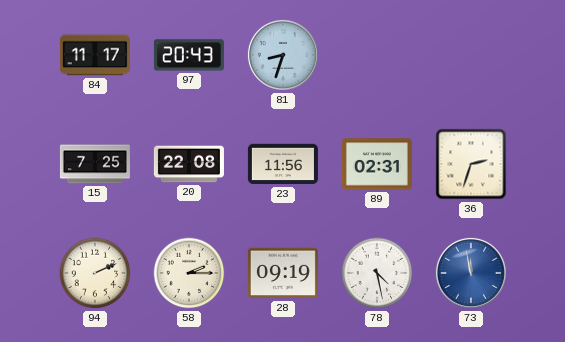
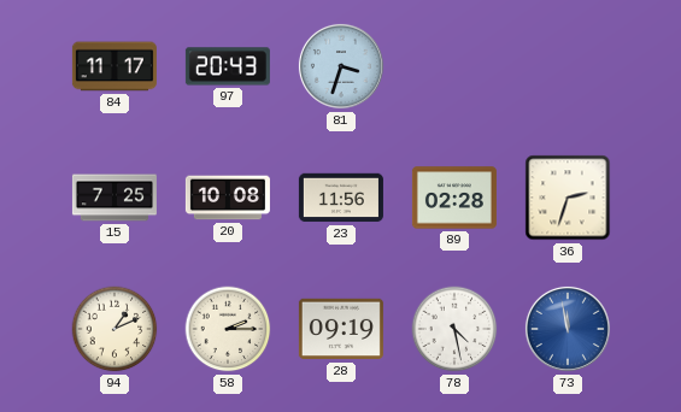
81: 8:33 -> 3:33 (341, 66)
20: 22:08 -> 10:08 (228, 198)
89: 02:31 -> 02:28 (454, 198)
94: 2:11 -> 1:11 (115, 329)
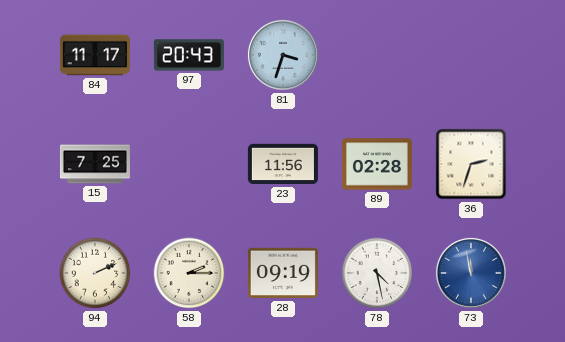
20: 10:08 -> none (228, 198)
94: 1:11 -> 2:11 (95, 273)
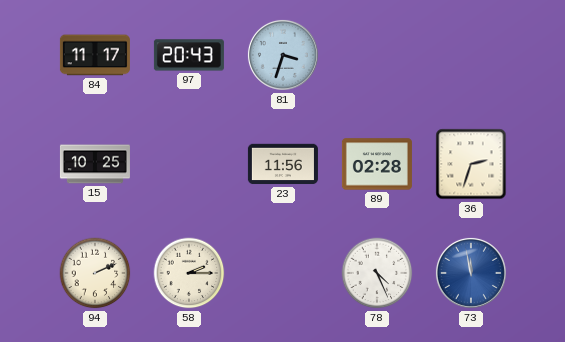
15: 7:25 -> 10:25 (95, 164)
28: 09:19 -> none (283, 273)
78: 4:28 -> 4:26 (377, 273)
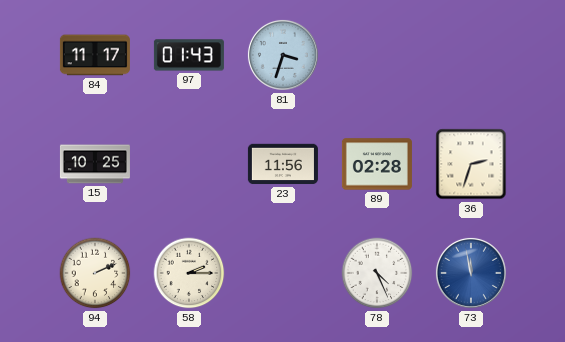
97: 20:43 -> 01:43 (189, 55)
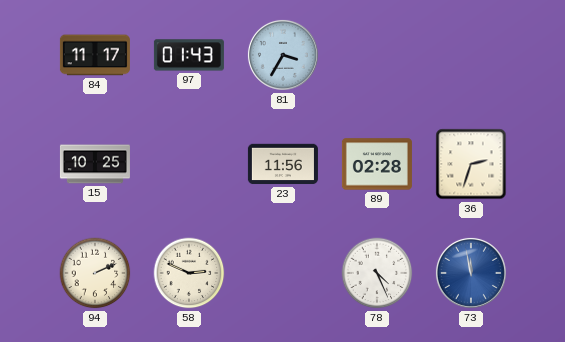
81: 3:33 -> 3:35 (283, 55)
58: 2:15 -> 2:49 (189, 273)
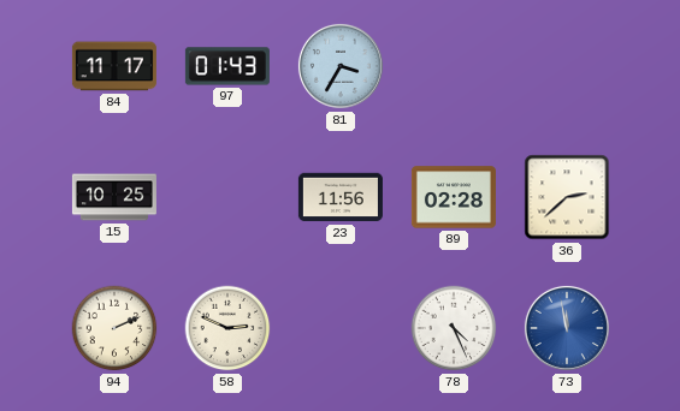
36: 2:33 -> 2:38 (567, 197)
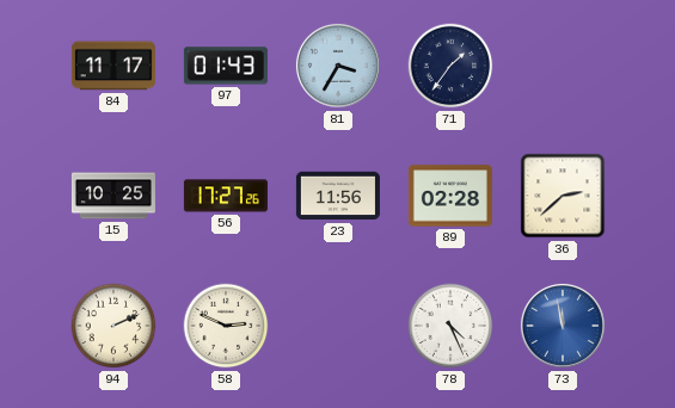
71: none -> 1:36 (450, 66)
56: none -> 17:27 (226, 196)
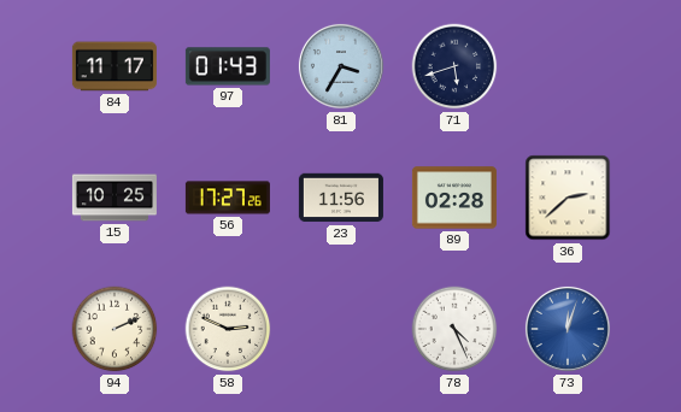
71: 1:36 -> 5:42 (454, 66)
73: 11:58 -> 12:03 (568, 329)
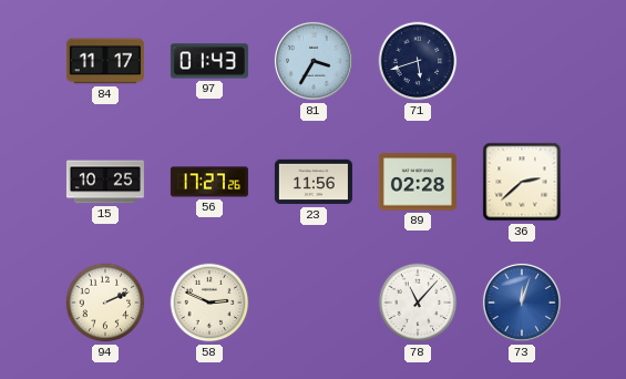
78: 4:26 -> 11:07 (418, 303)
